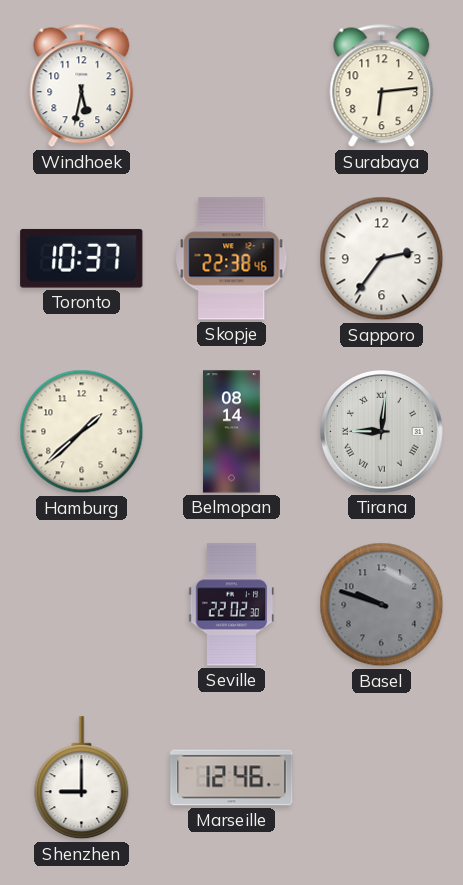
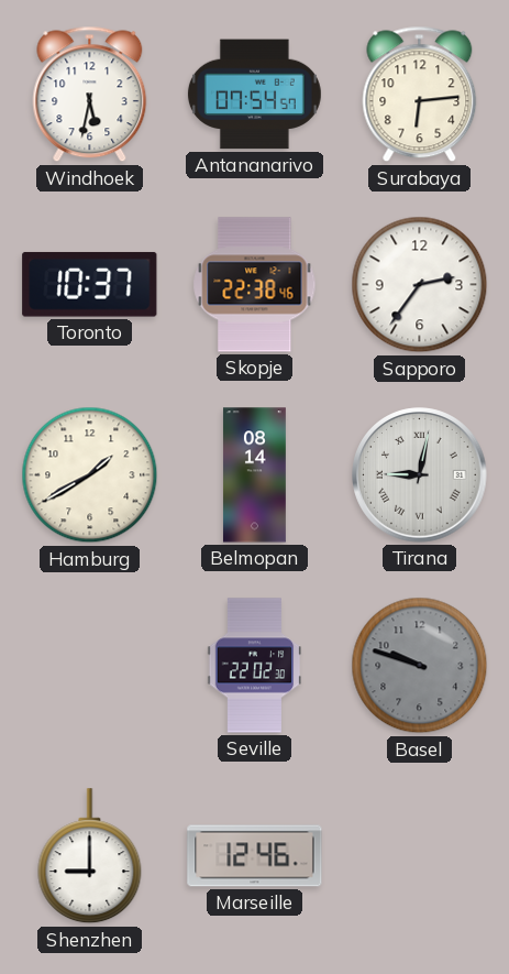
Antananarivo: none -> 07:54 (254, 95)
Hamburg: 1:38 -> 1:40 (90, 475)
Tirana: 9:01 -> 9:02 (420, 475)
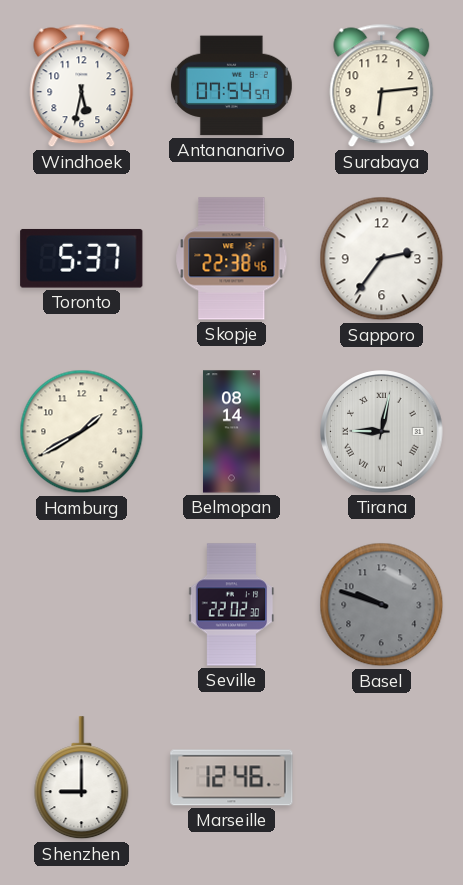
Toronto: 10:37 -> 5:37 (82, 258)
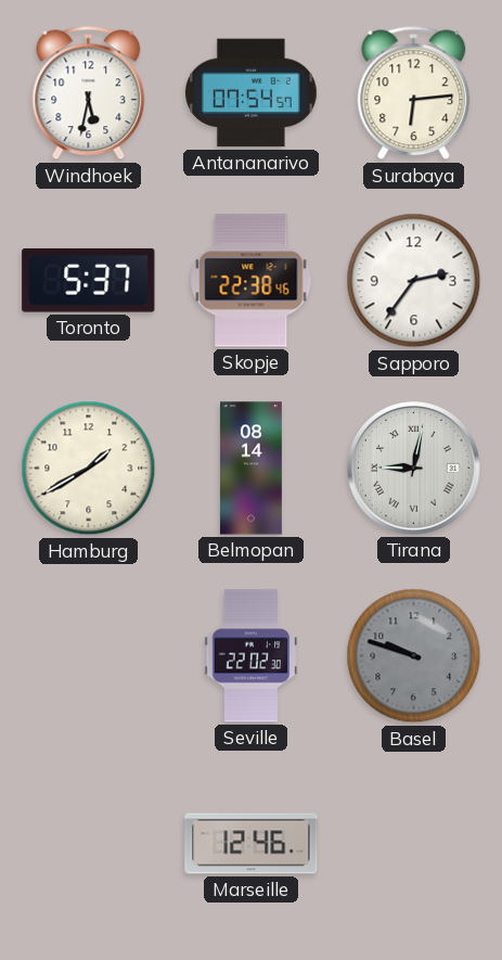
Shenzhen: 9:00 -> none (82, 778)
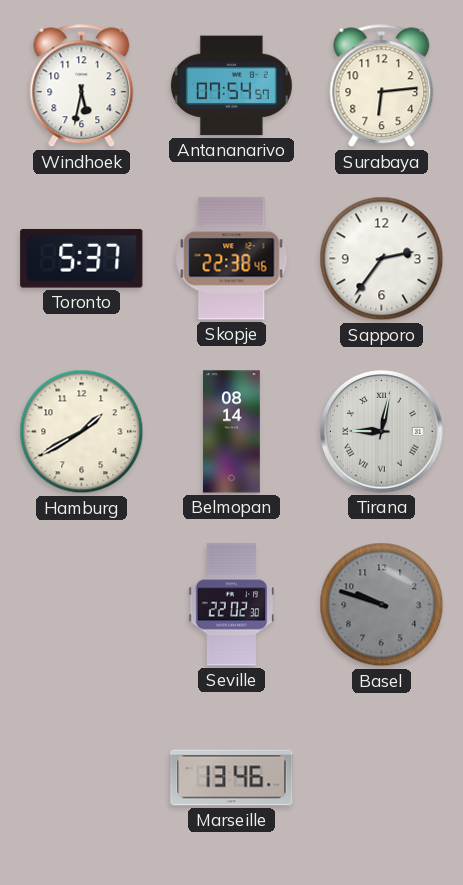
Marseille: 12:46 -> 13:46 (232, 778)
